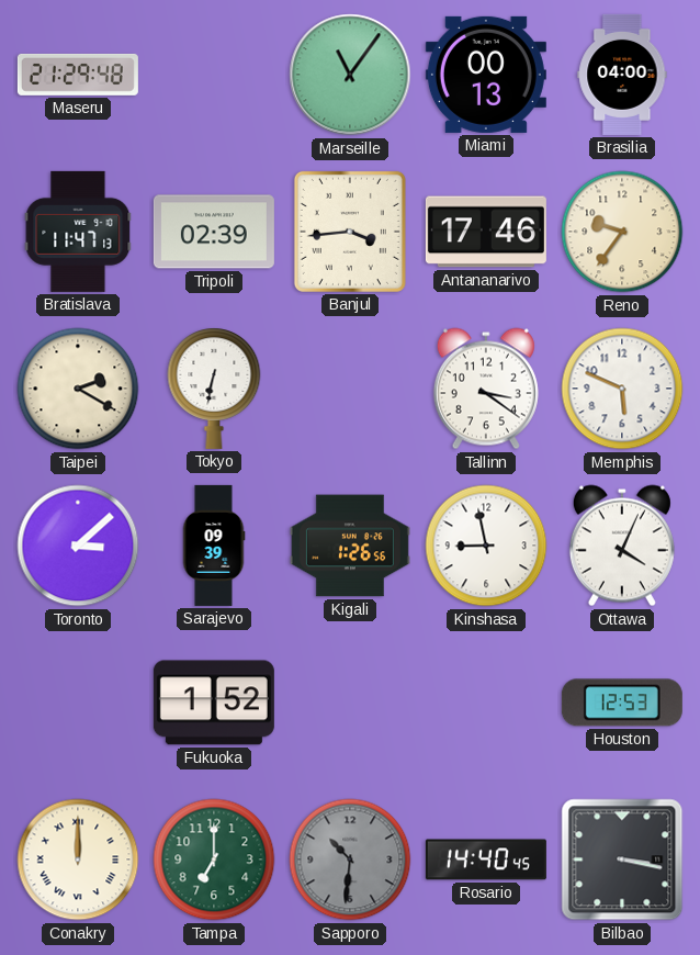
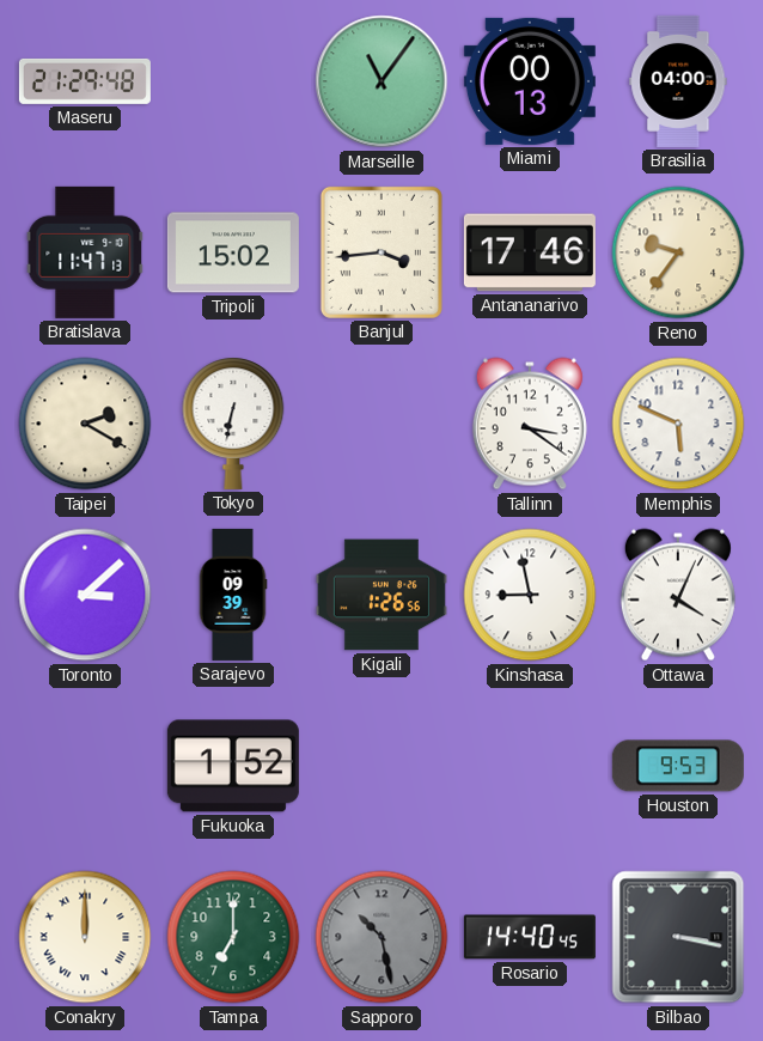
Tripoli: 02:39 -> 15:02 (233, 252)
Houston: 12:53 -> 9:53 (678, 766)
Sapporo: 10:31 -> 10:28 (381, 937)
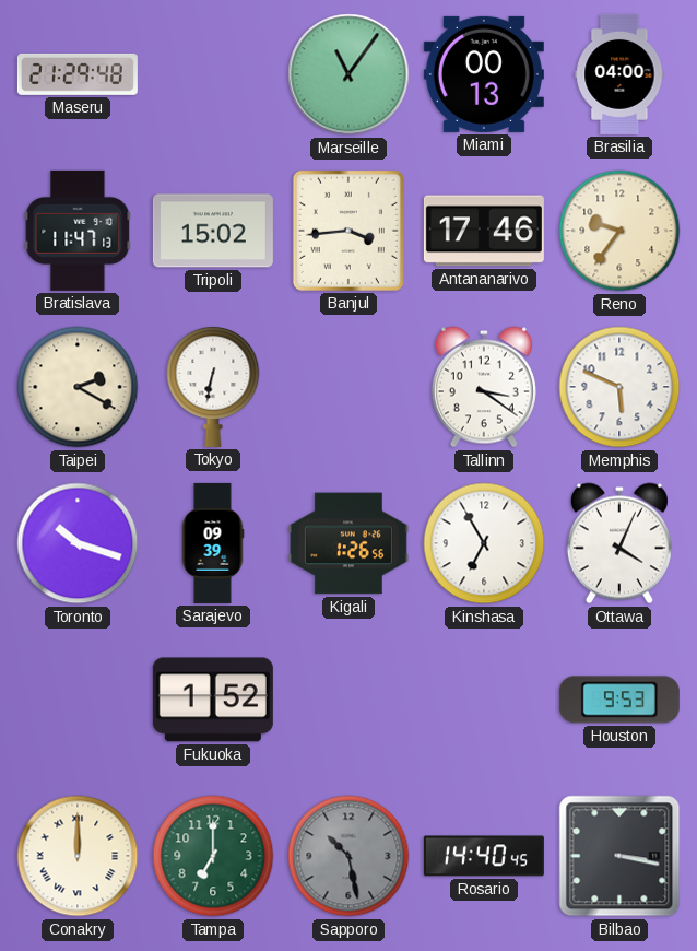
Toronto: 3:08 -> 10:18 (78, 543)
Kinshasa: 8:58 -> 6:55 (484, 543)
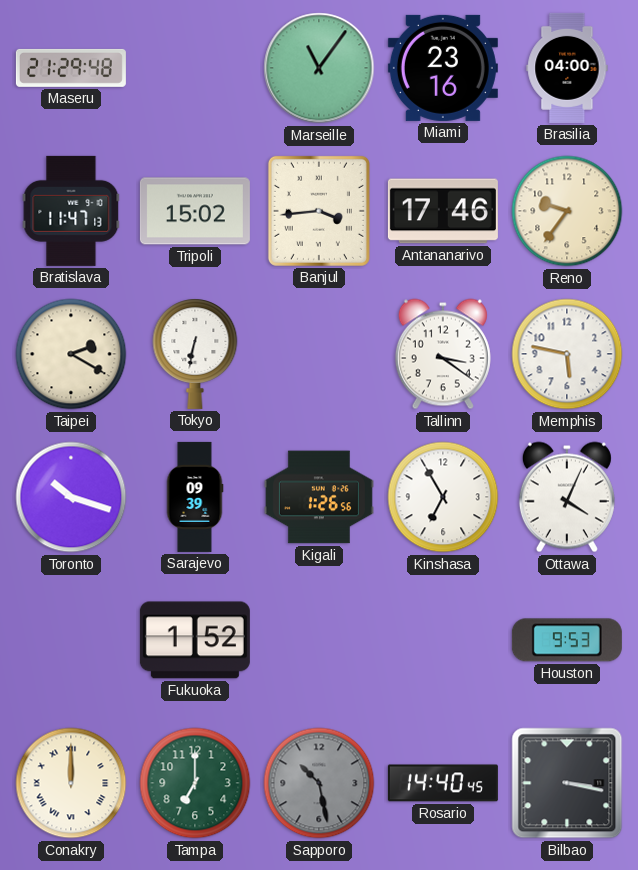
Miami: 00:13 -> 23:16 (443, 68)
Memphis: 5:49 -> 5:47 (567, 354)
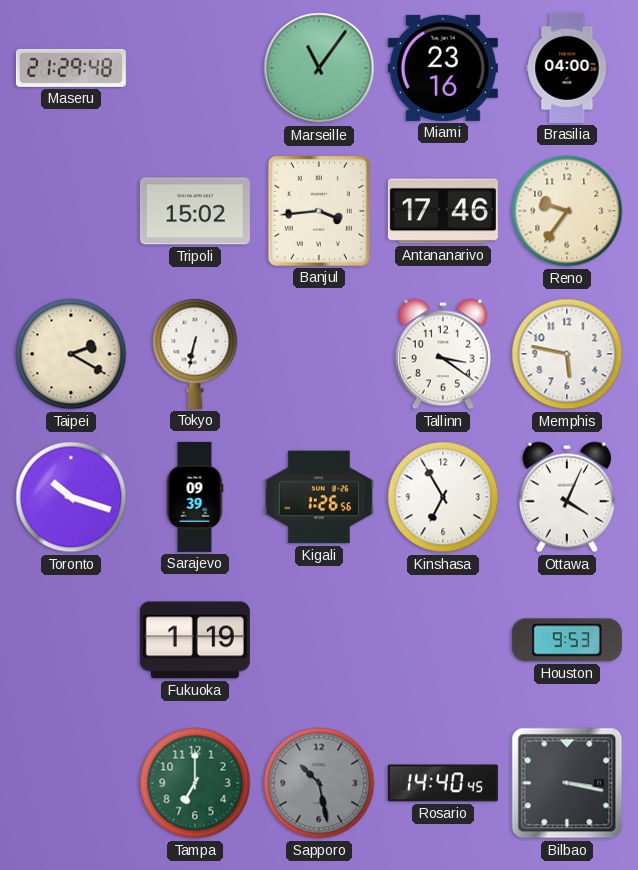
Bratislava: 11:47 -> none (71, 211)
Fukuoka: 1:52 -> 1:19 (195, 640)
Conakry: 12:00 -> none (71, 783)
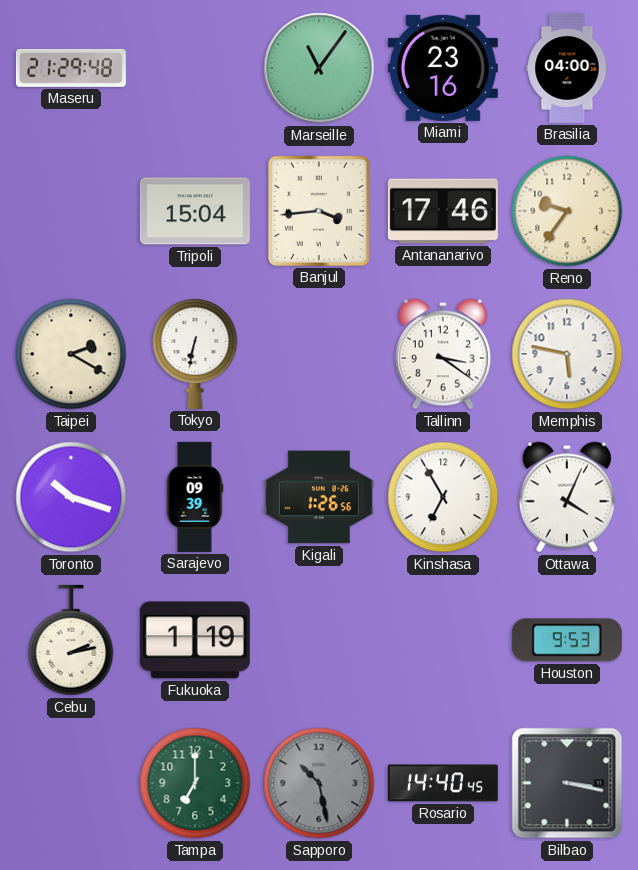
Tripoli: 15:02 -> 15:04 (195, 211)
Cebu: none -> 2:13 (71, 640)
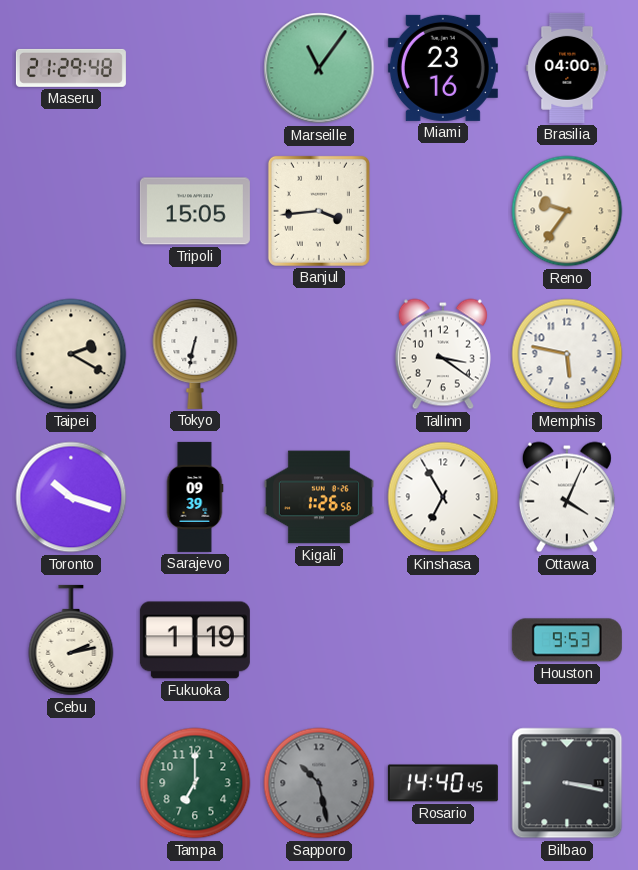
Tripoli: 15:04 -> 15:05 (195, 211)
Antananarivo: 17:46 -> none (443, 211)
